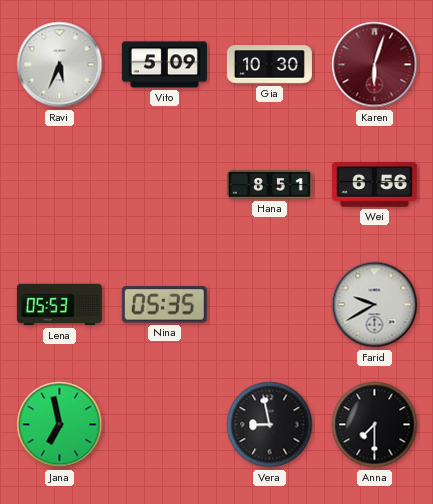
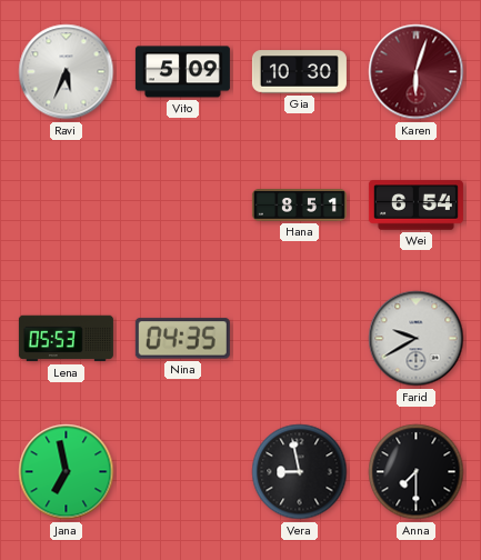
Wei: 6:56 -> 6:54 (415, 206)
Nina: 05:35 -> 04:35 (182, 339)
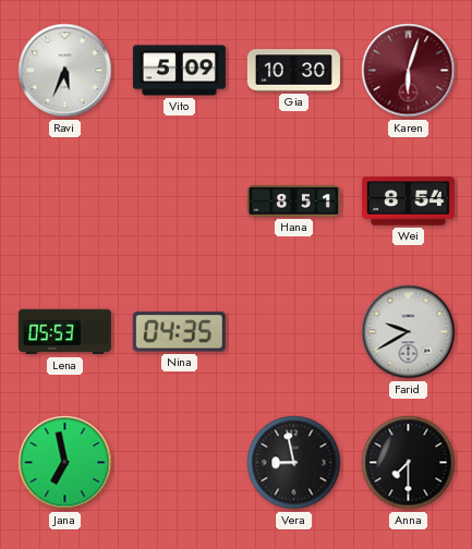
Wei: 6:54 -> 8:54 (408, 202)
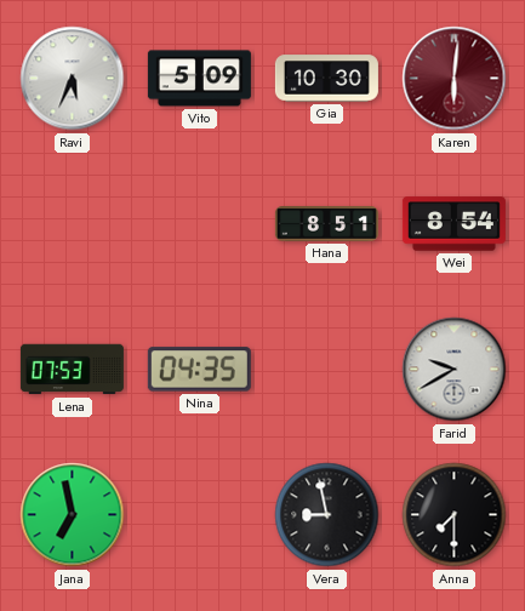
Karen: 6:03 -> 6:01 (455, 79)
Lena: 05:53 -> 07:53 (72, 370)
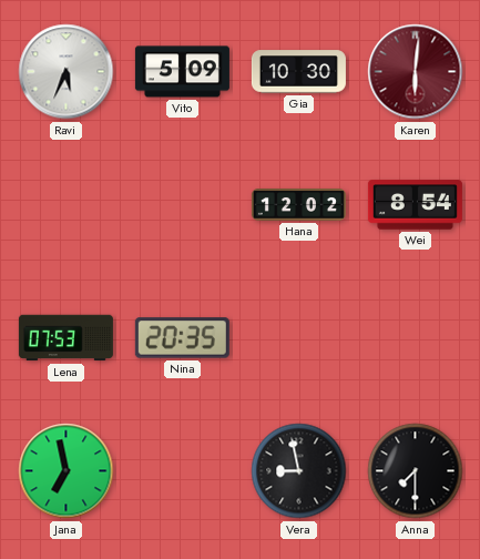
Hana: 8:51 -> 12:02 (298, 205)
Nina: 04:35 -> 20:35 (182, 338)
Farid: 9:40 -> none (455, 370)
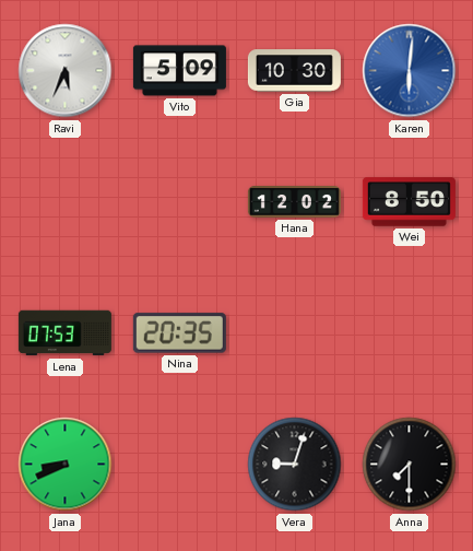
Karen dial: burgundy -> blue (410, 71)
Wei: 8:54 -> 8:50 (409, 202)
Jana: 6:58 -> 8:41 (66, 465)
Vera: 8:58 -> 9:03 (295, 465)
